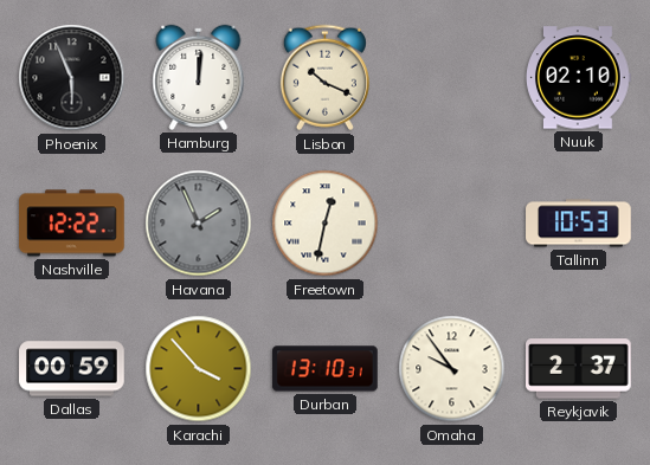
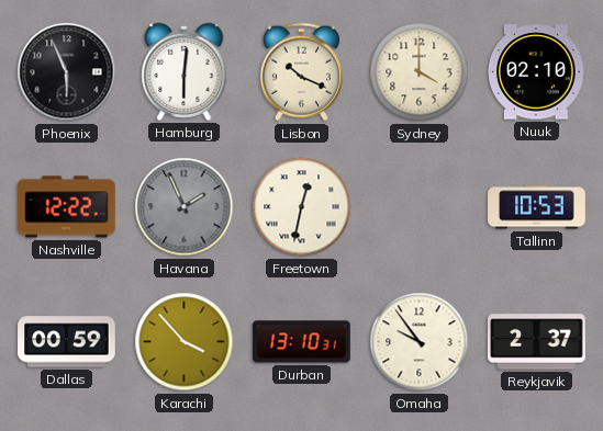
Hamburg: 12:01 -> 6:01 (185, 71)
Sydney: none -> 4:00 (420, 72)
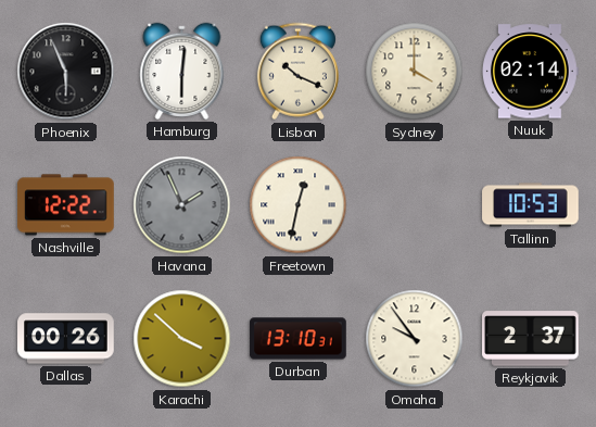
Nuuk: 02:10 -> 02:14 (531, 72)
Dallas: 00:59 -> 00:26 (66, 339)
Karachi: 3:53 -> 3:52 (182, 339)
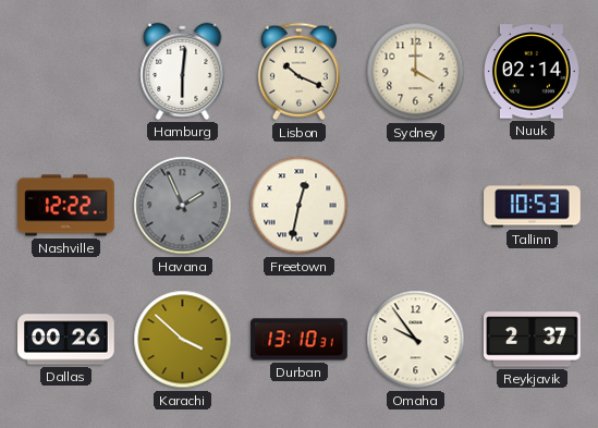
Phoenix: 5:56 -> none (66, 72)
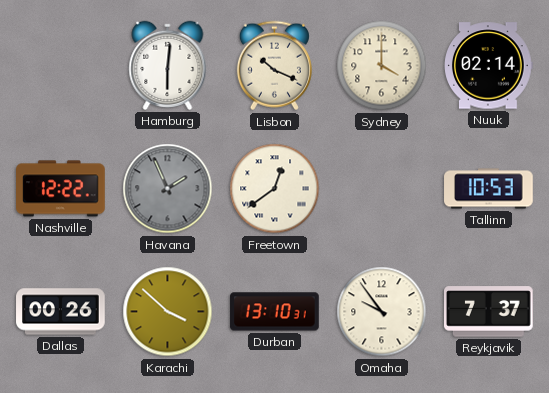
Freetown: 12:32 -> 12:39 (275, 189)
Reykjavik: 2:37 -> 7:37 (489, 312)
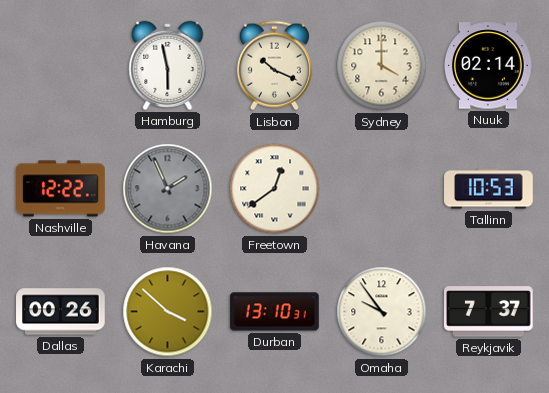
Hamburg: 6:01 -> 5:58 (168, 65)
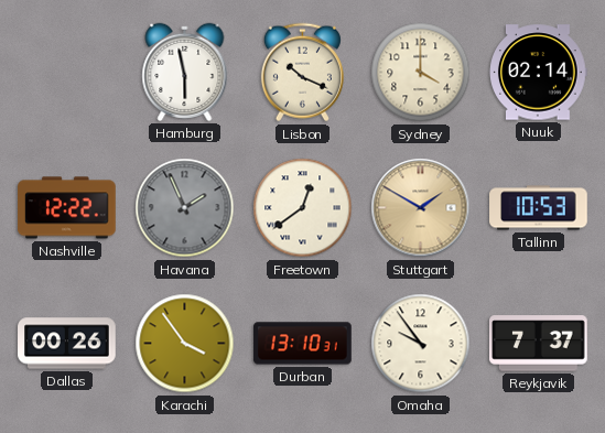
Stuttgart: none -> 1:50 (421, 208)
Karachi: 3:52 -> 3:54 (185, 344)
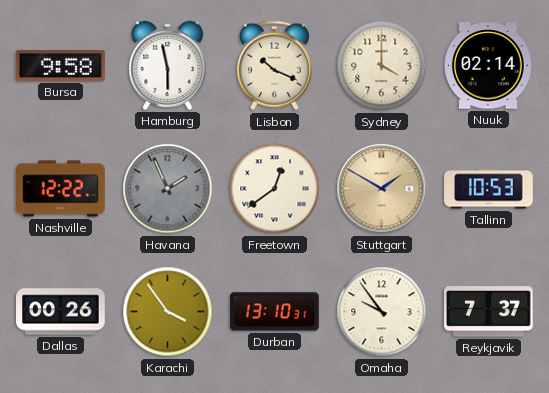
Bursa: none -> 9:58 (61, 65)
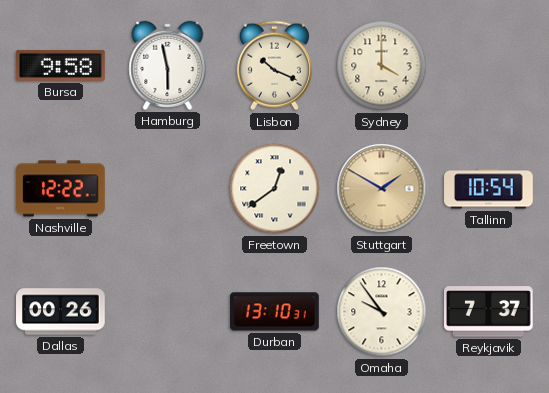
Nuuk: 02:14 -> none (489, 66)
Havana: 1:56 -> none (168, 189)
Tallinn: 10:53 -> 10:54 (489, 189)
Karachi: 3:54 -> none (168, 312)
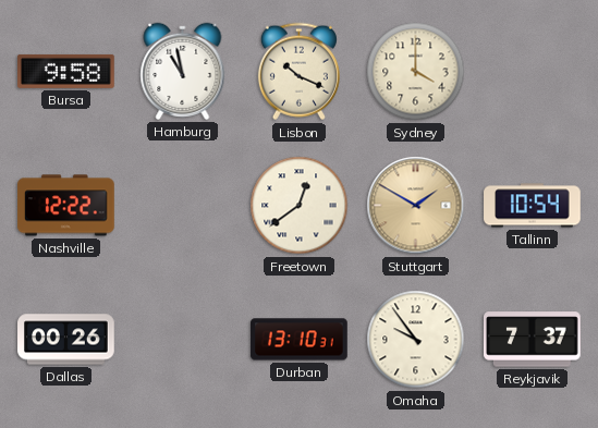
Hamburg: 5:58 -> 10:58 (183, 71)
